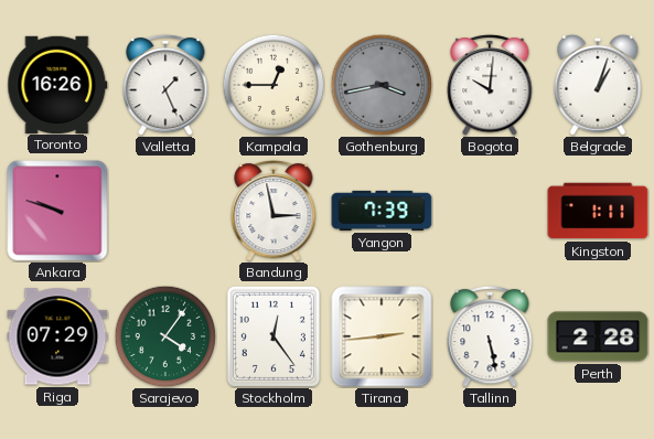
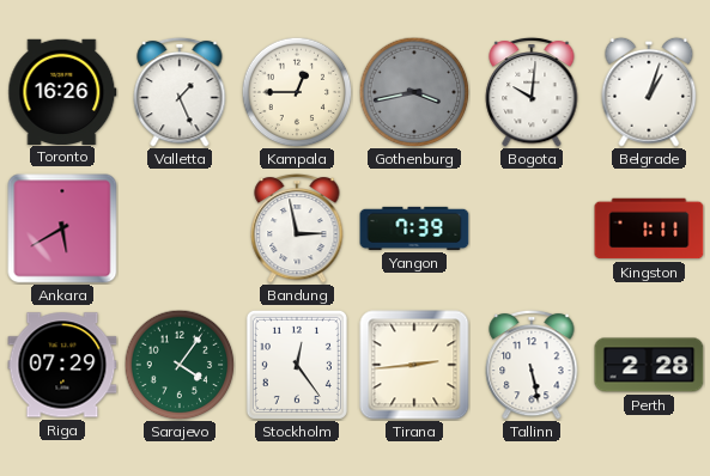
Ankara: 9:48 -> 5:40 (62, 228)
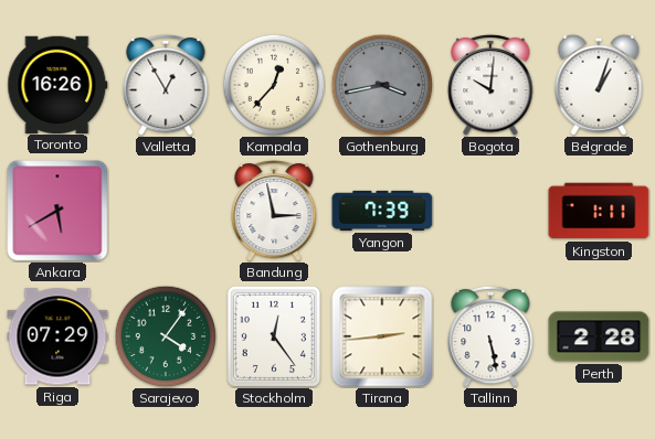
Valletta: 1:26 -> 12:55 (166, 85)
Kampala: 12:45 -> 12:37 (274, 85)
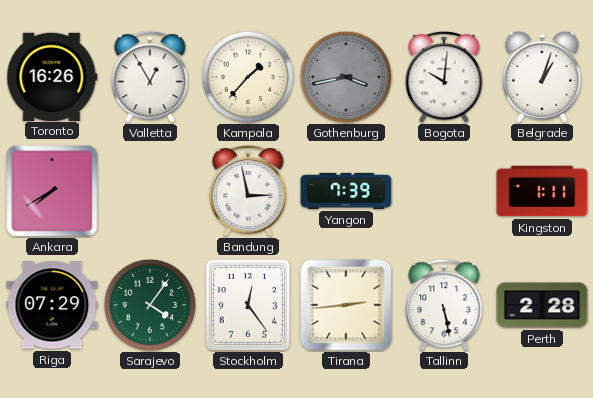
Kampala: 12:37 -> 1:37 (248, 77)
Ankara: 5:40 -> 7:40 (52, 191)
